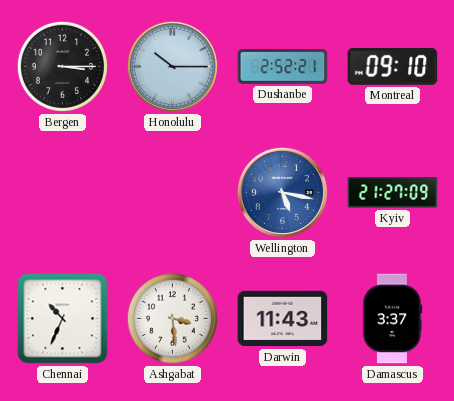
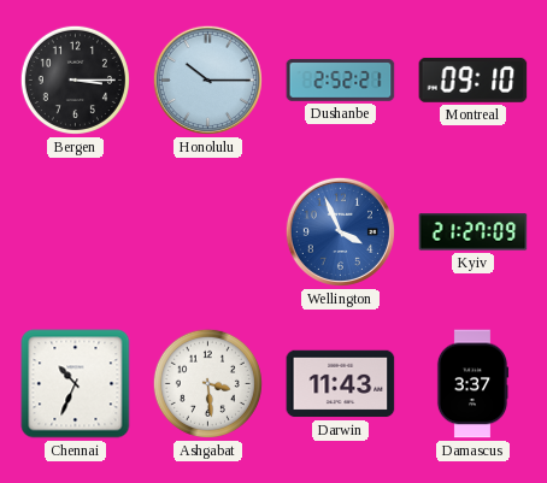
Wellington: 5:17 -> 3:56 (340, 231)
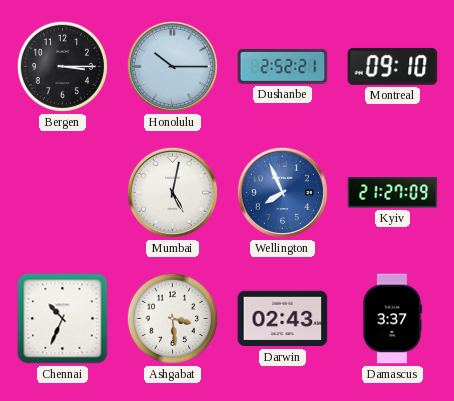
Mumbai: none -> 5:02 (172, 192)
Wellington: 3:56 -> 7:56 (282, 192)
Darwin: 11:43 -> 02:43 (283, 319)
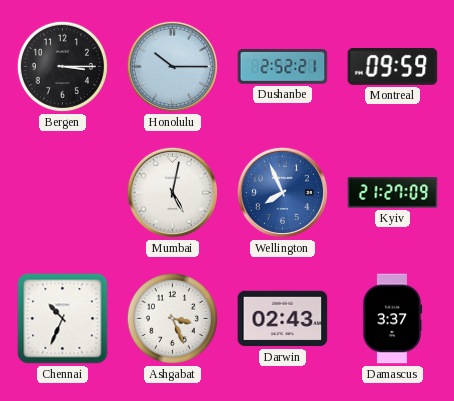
Montreal: 09:10 -> 09:59 (393, 66)
Ashgabat: 3:29 -> 3:26 (172, 318)
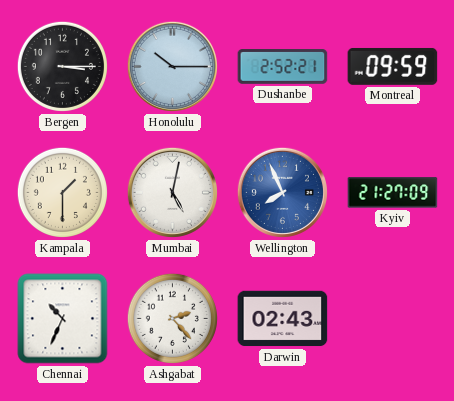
Kampala: none -> 1:30 (62, 192)
Ashgabat: 3:26 -> 2:23 (172, 318)
Damascus: 3:37 -> none (392, 319)
